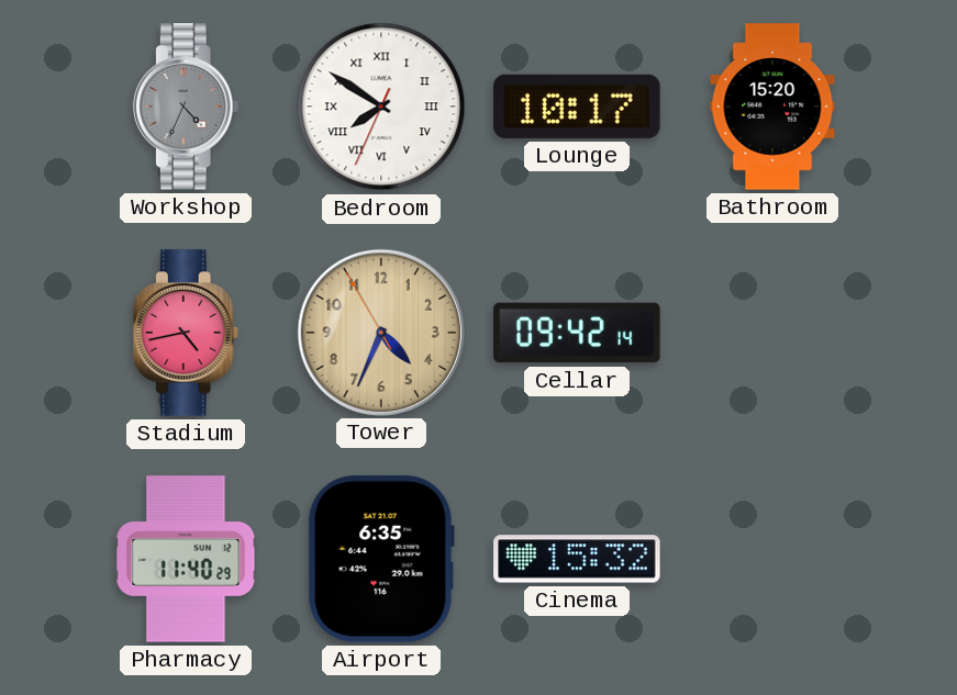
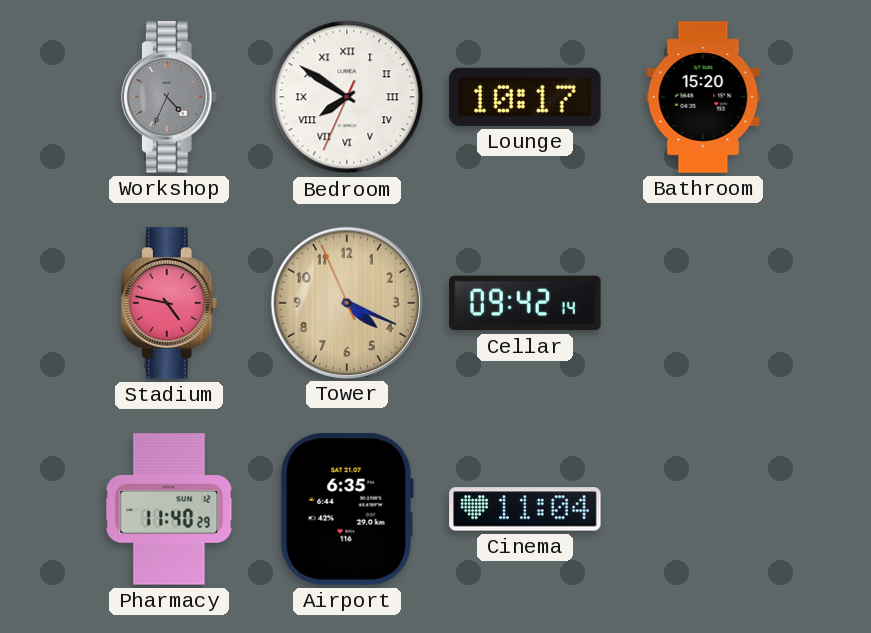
Stadium: 4:43 -> 4:47 (169, 303)
Tower: 4:33 -> 4:18 (346, 302)
Cinema: 15:32 -> 11:04 (525, 509)
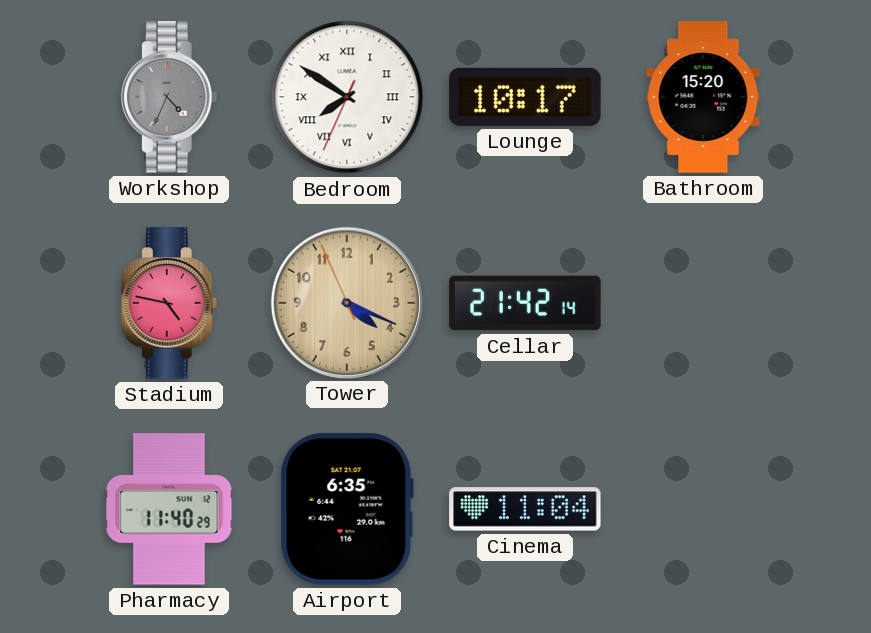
Cellar: 09:42 -> 21:42 (525, 303)
